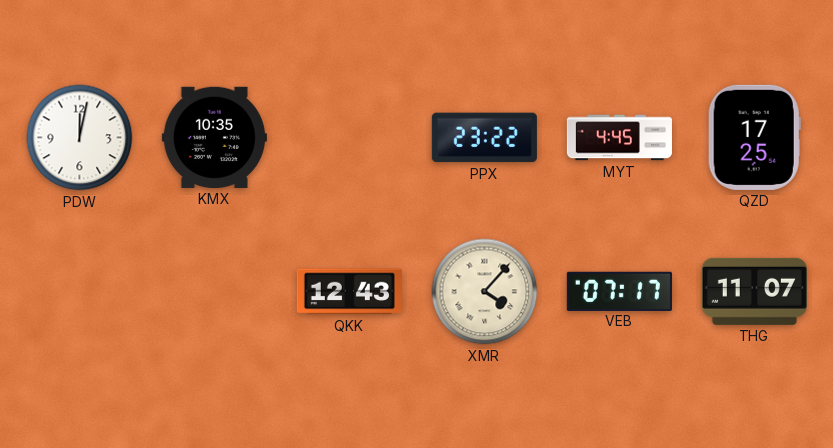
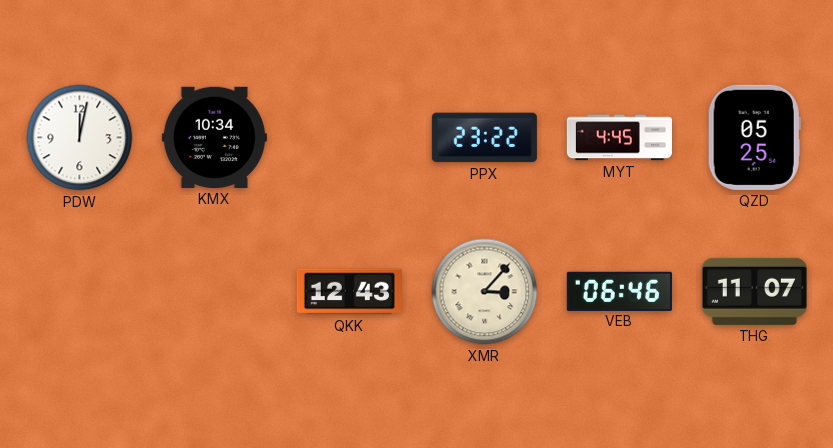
KMX: 10:35 -> 10:34 (214, 137)
QZD: 17:25 -> 05:25 (754, 137)
XMR: 4:07 -> 3:07 (485, 292)
VEB: 07:17 -> 06:46 (619, 291)
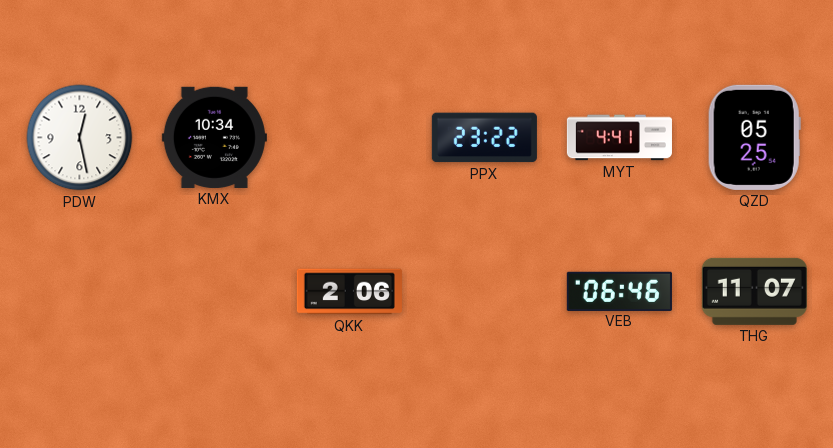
PDW: 12:02 -> 12:28 (80, 138)
MYT: 4:45 -> 4:41 (619, 138)
QKK: 12:43 -> 2:06 (349, 292)
XMR: 3:07 -> none (485, 292)
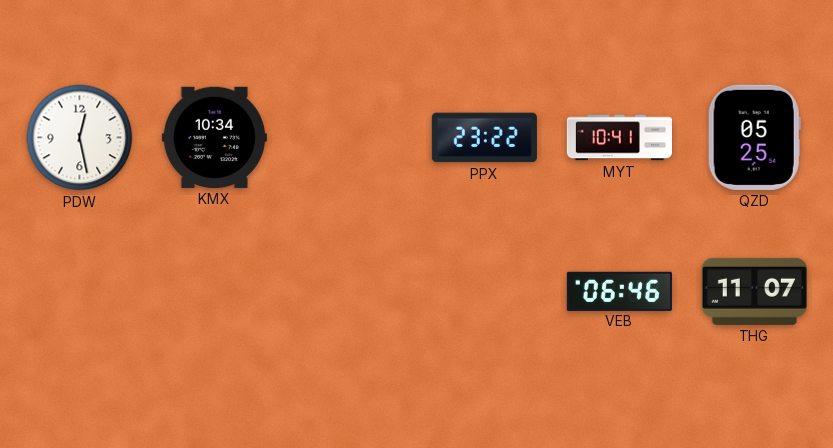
MYT: 4:41 -> 10:41 (619, 138)
QKK: 2:06 -> none (349, 292)
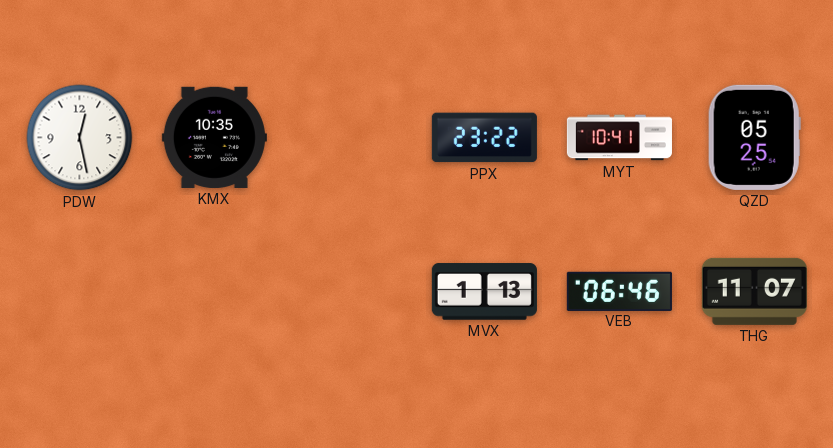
KMX: 10:34 -> 10:35 (214, 137)
MVX: none -> 1:13 (484, 292)
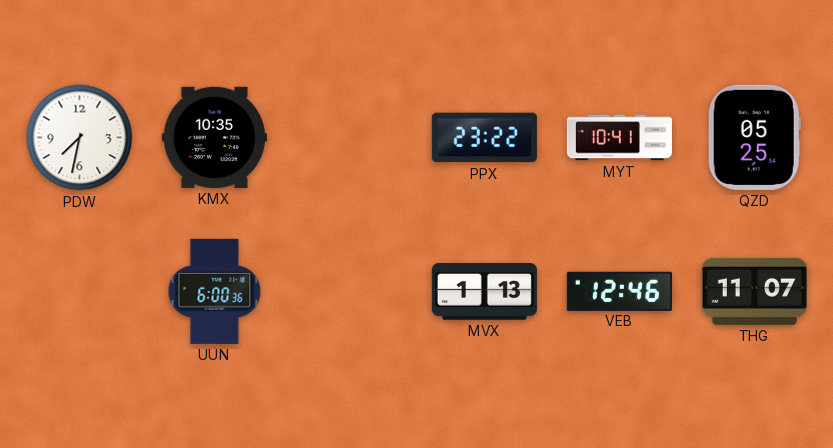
PDW: 12:28 -> 7:32 (80, 138)
UUN: none -> 6:00 (215, 291)
VEB: 06:46 -> 12:46 (619, 291)
